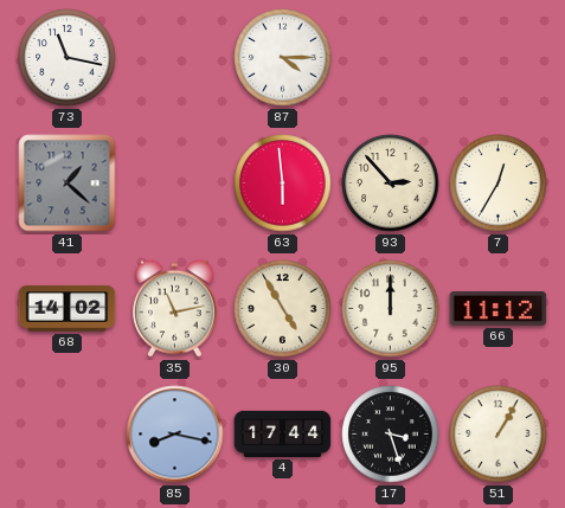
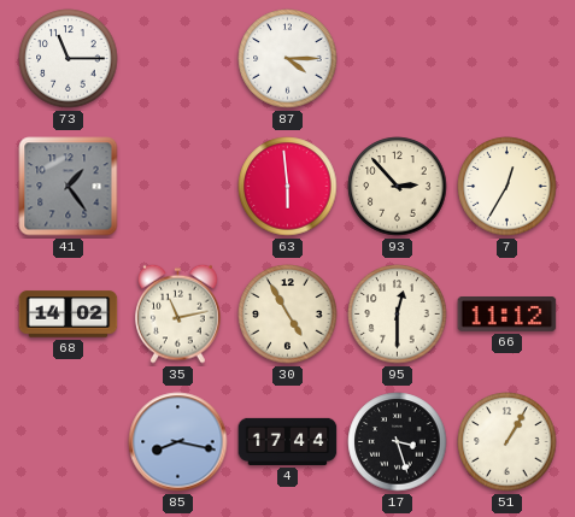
73: 11:17 -> 11:15 (69, 59)
41: 1:22 -> 1:24 (69, 187)
95: 12:00 -> 12:30 (398, 315)
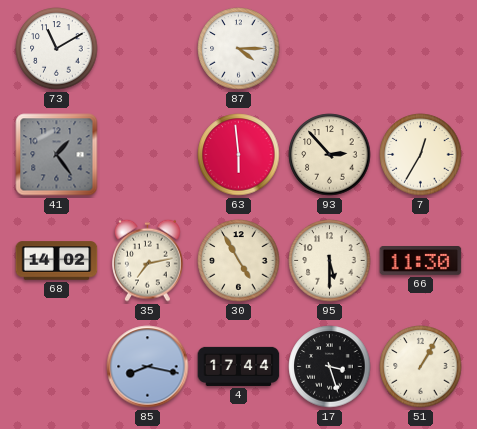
73: 11:15 -> 11:10 (57, 49)
35: 11:13 -> 7:13 (148, 260)
95: 12:30 -> 5:30 (330, 261)
66: 11:12 -> 11:30 (421, 261)
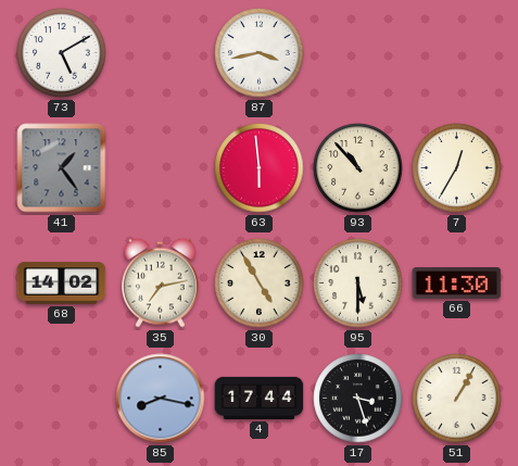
73: 11:10 -> 5:10 (62, 53)
87: 4:15 -> 3:43 (260, 53)
93: 2:53 -> 10:53 (358, 168)
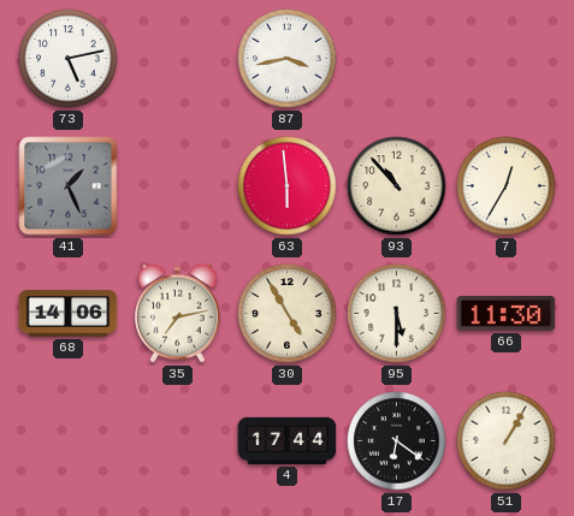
73: 5:10 -> 5:13 (69, 59)
41: 1:24 -> 1:26 (69, 186)
68: 14:02 -> 14:06 (69, 314)
85: 8:17 -> none (161, 399)
17: 3:27 -> 6:21 (397, 441)
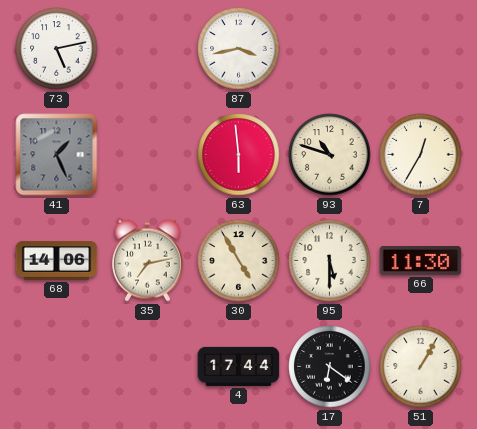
93: 10:53 -> 10:48 (330, 155)
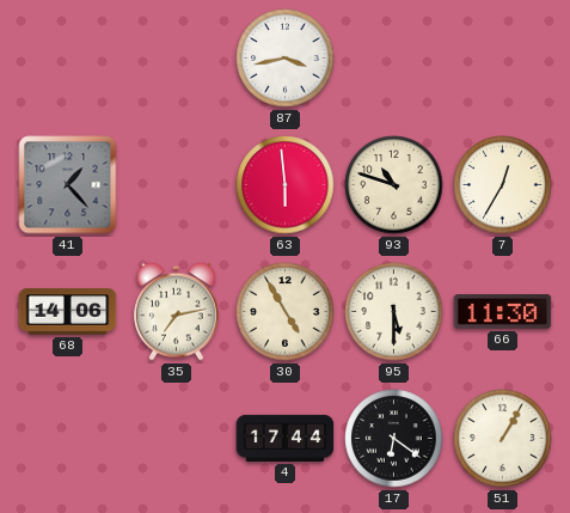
73: 5:13 -> none (57, 49)
41: 1:26 -> 1:23 (68, 185)
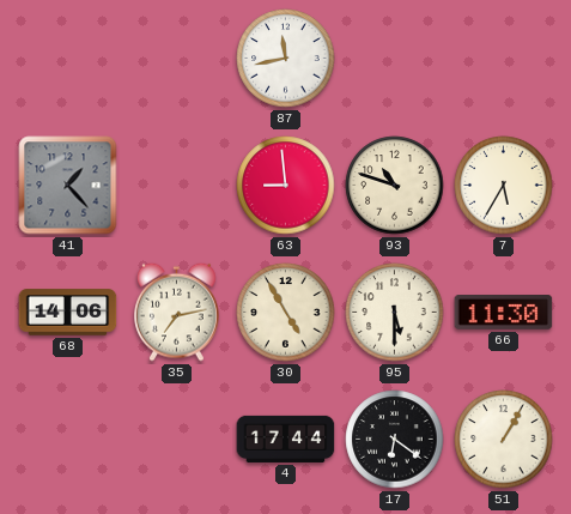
87: 3:43 -> 11:43 (286, 59)
63: 5:59 -> 8:59 (286, 186)
7: 12:35 -> 5:35 (504, 186)
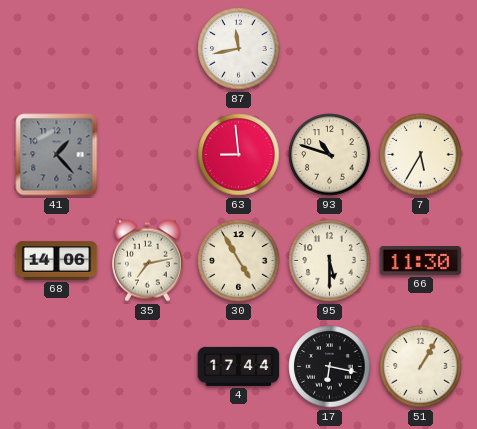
17: 6:21 -> 6:17 (330, 367)
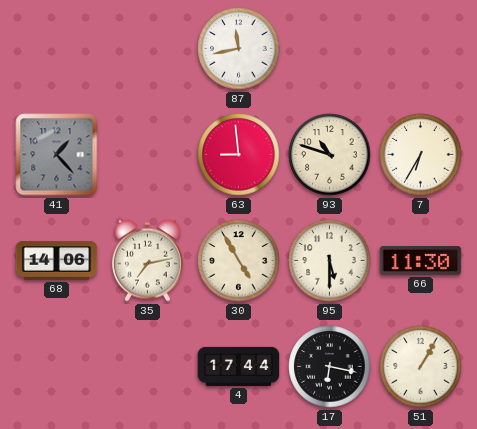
7: 5:35 -> 6:35 (421, 155)
